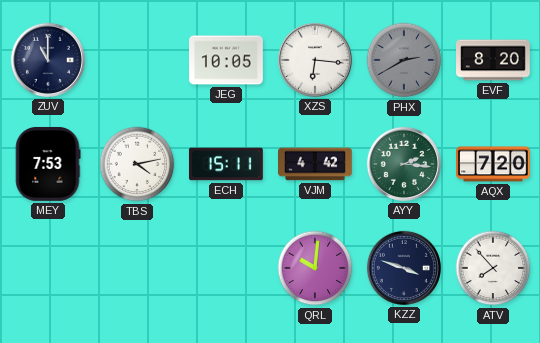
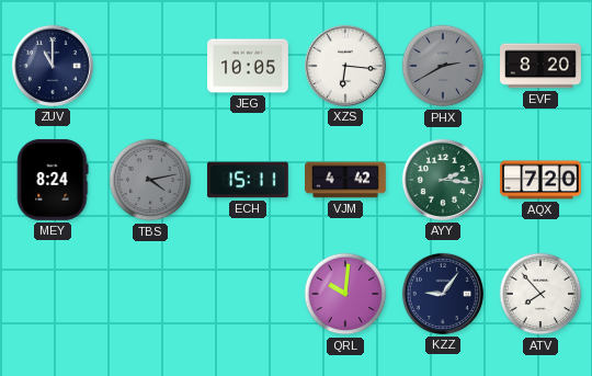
MEY: 7:53 -> 8:24 (53, 180)
TBS dial: white -> grey (150, 180)
KZZ: 3:48 -> 9:06 (443, 294)
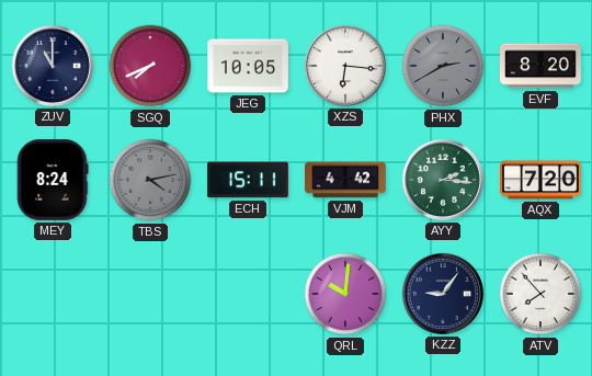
SGQ: none -> 7:41 (150, 66)
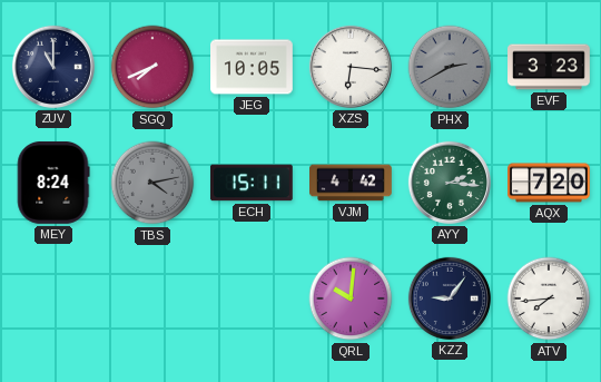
EVF: 8:20 -> 3:23 (550, 67)
ATV: 7:53 -> 7:44 (549, 298)
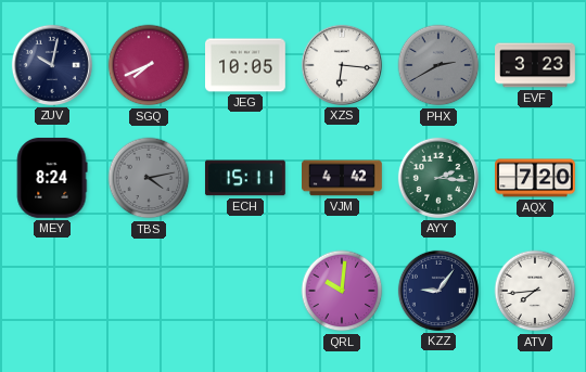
ZUV: 11:00 -> 10:02 (52, 65)
